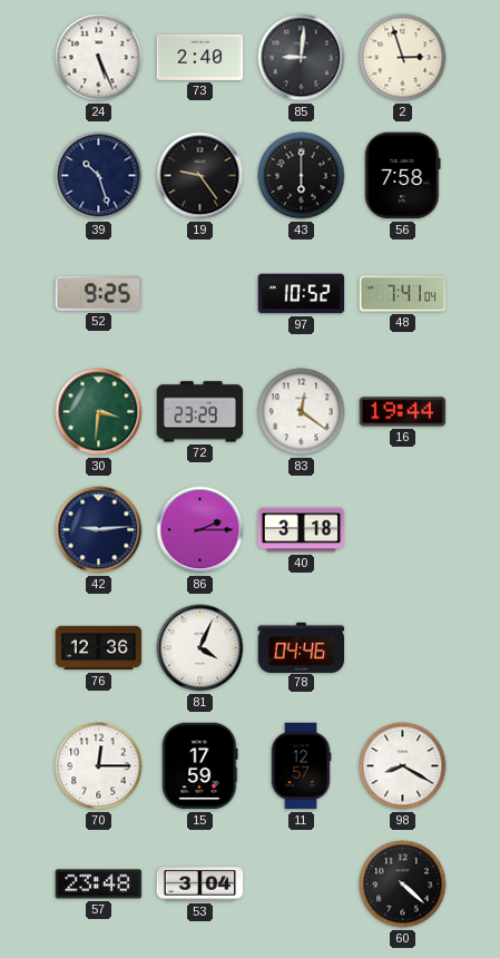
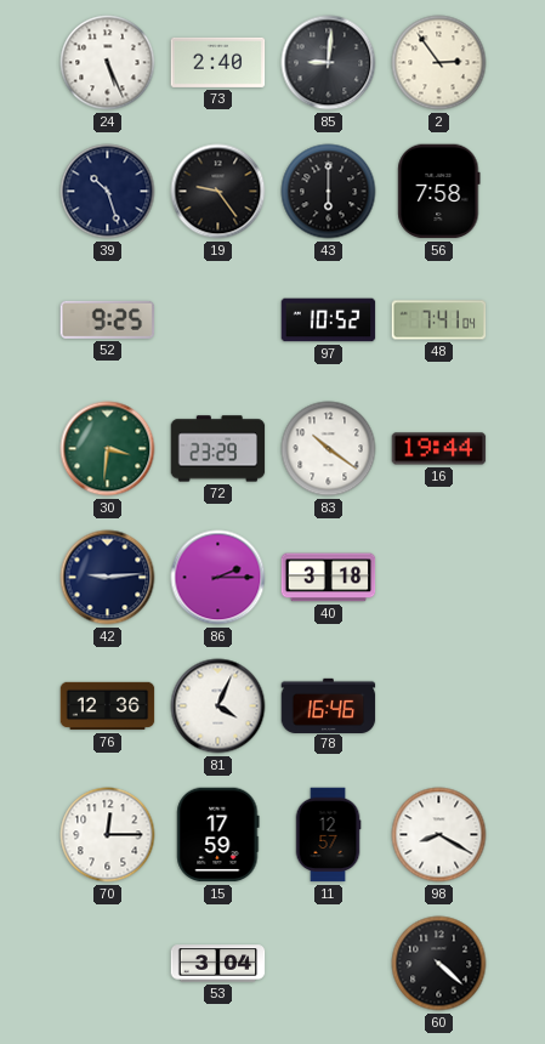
2: 2:57 -> 2:54 (439, 63)
83: 12:21 -> 10:21 (329, 449)
78: 04:46 -> 16:46 (329, 705)
57: 23:48 -> none (99, 884)
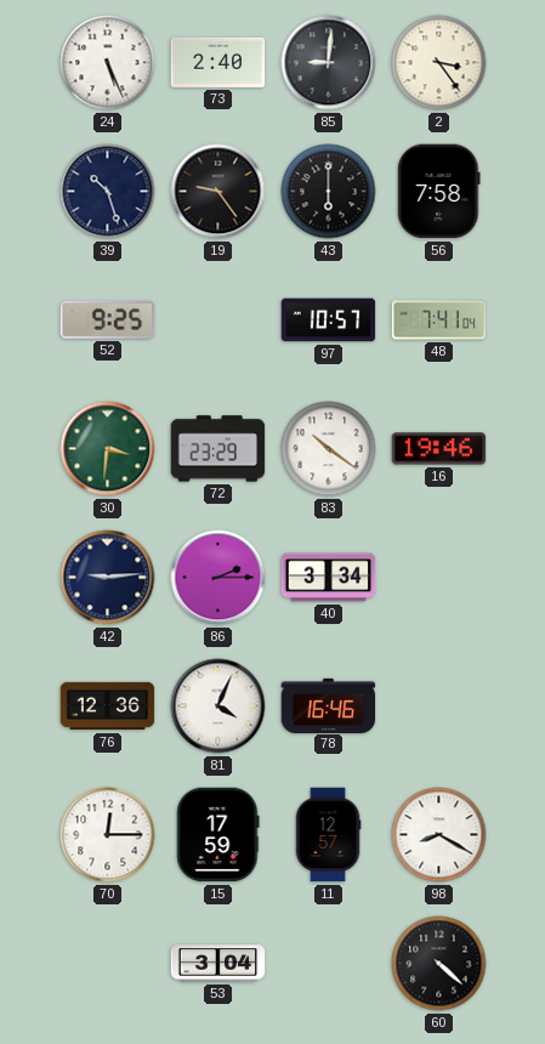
2: 2:54 -> 3:24 (439, 63)
97: 10:52 -> 10:57 (329, 320)
16: 19:44 -> 19:46 (439, 449)
40: 3:18 -> 3:34 (329, 578)
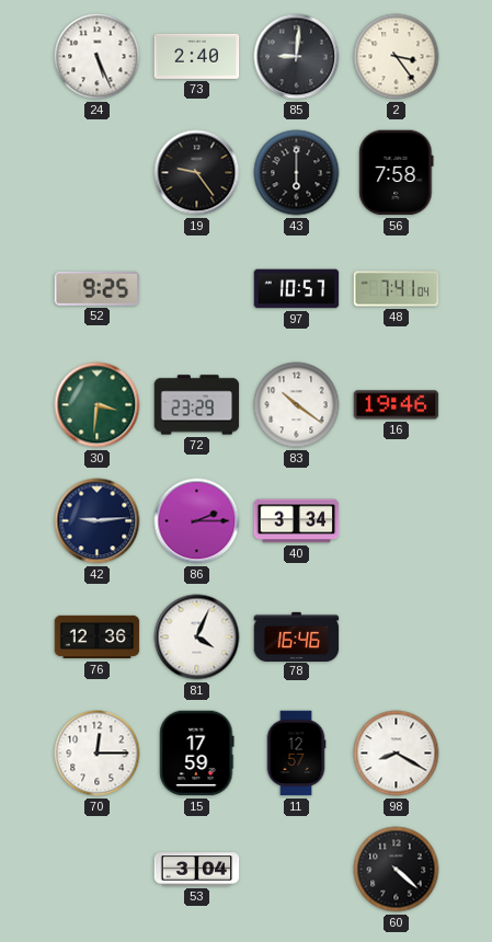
39: 10:27 -> none (108, 192)
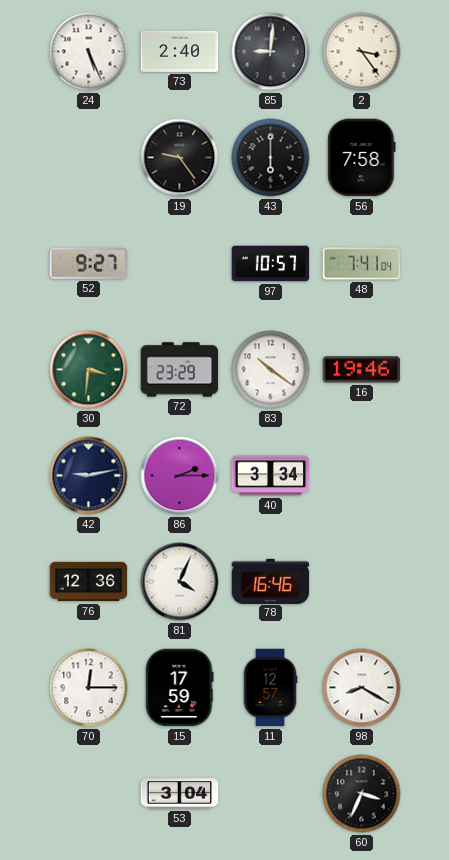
52: 9:25 -> 9:27 (89, 263)
42: 9:14 -> 9:13 (89, 476)
60: 4:22 -> 3:34 (362, 794)
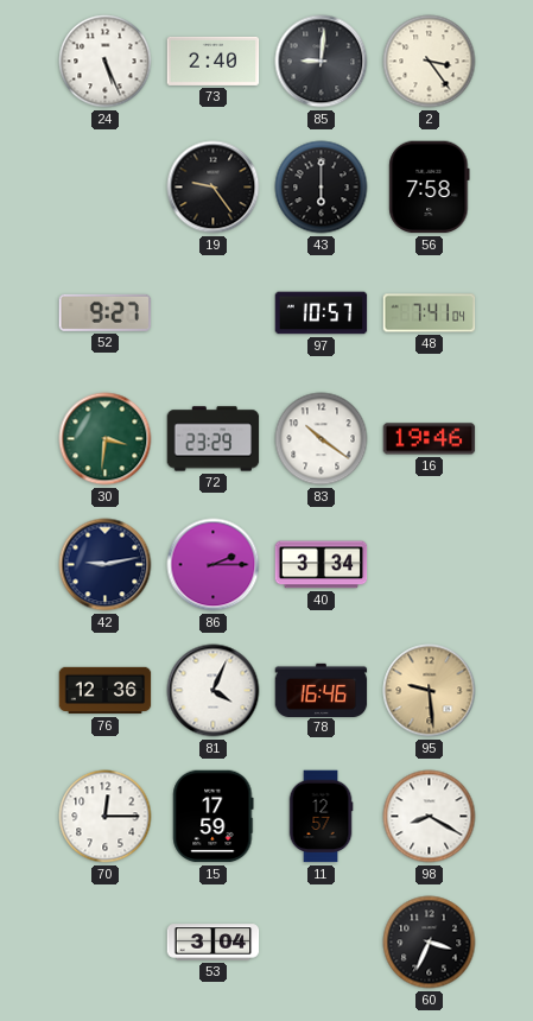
95: none -> 9:29 (430, 691)
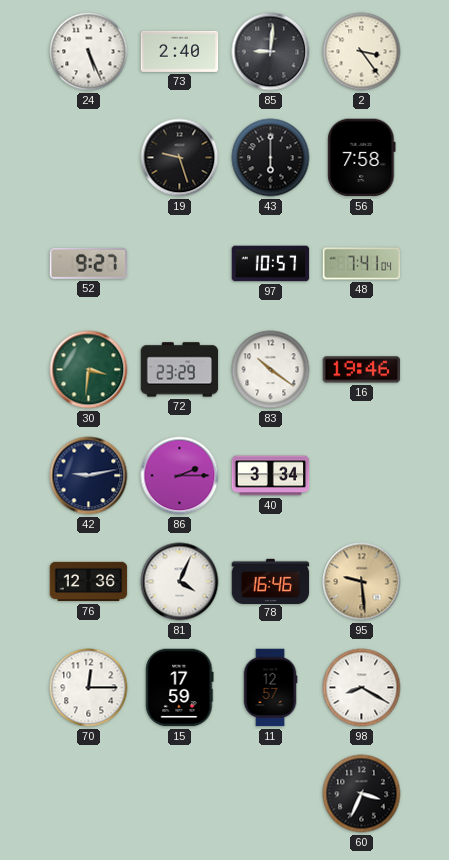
19: 9:24 -> 9:27 (180, 158)
53: 3:04 -> none (214, 943)
